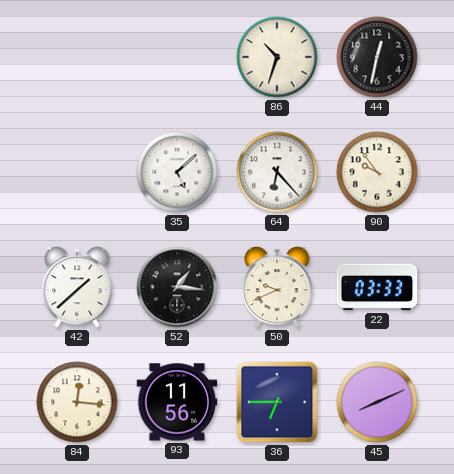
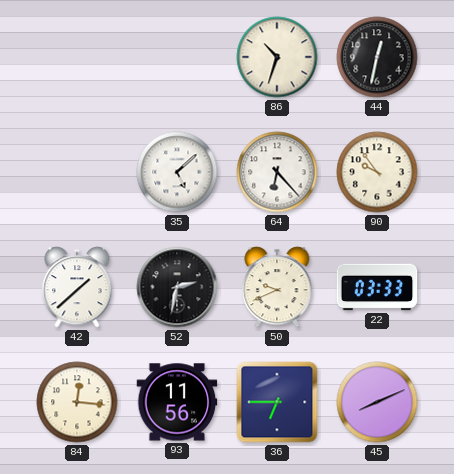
52: 1:16 -> 2:32 (177, 287)
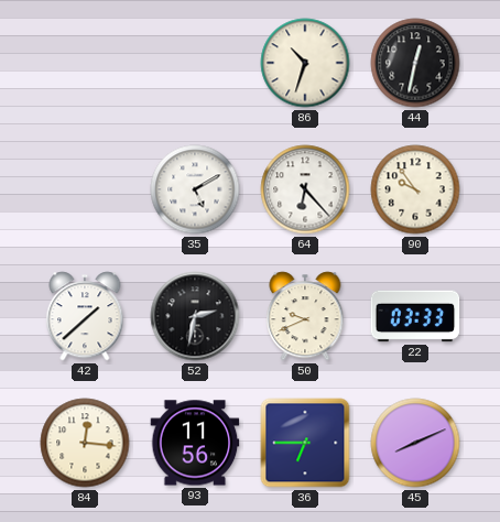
35: 5:08 -> 5:10 (195, 189)
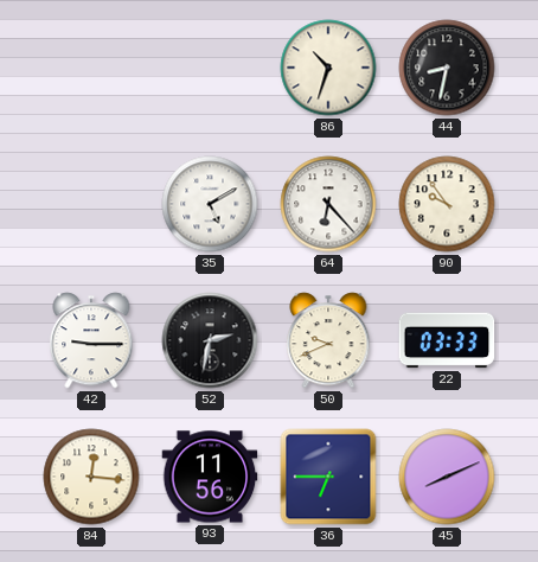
44: 12:32 -> 8:32 (447, 68)
42: 1:38 -> 9:15 (91, 340)
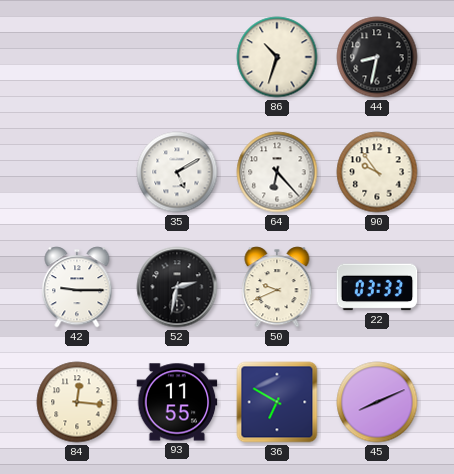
93: 11:56 -> 11:55 (177, 402)
36: 6:45 -> 6:50 (277, 402)
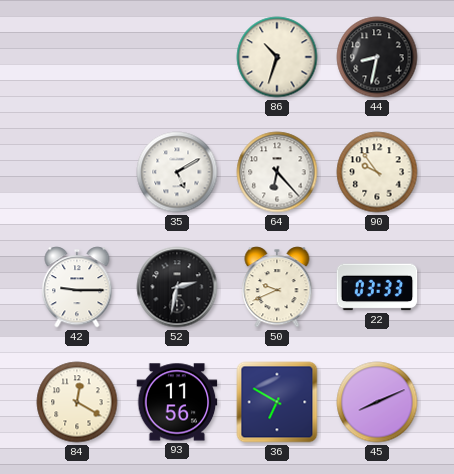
84: 12:16 -> 12:20 (77, 402)
93: 11:55 -> 11:56 (177, 402)
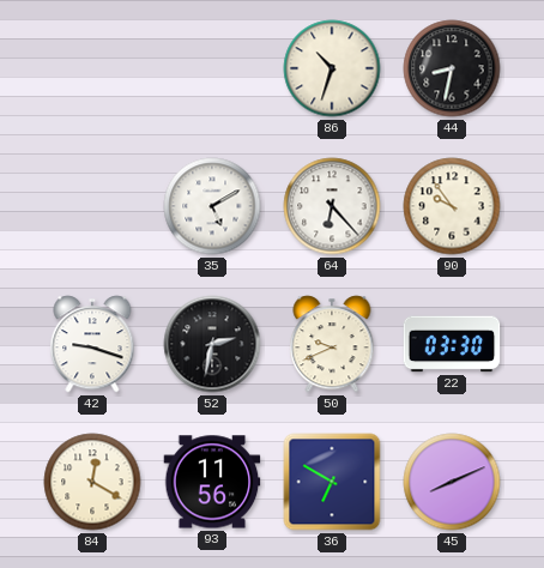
42: 9:15 -> 9:18 (92, 344)
22: 03:33 -> 03:30 (452, 344)
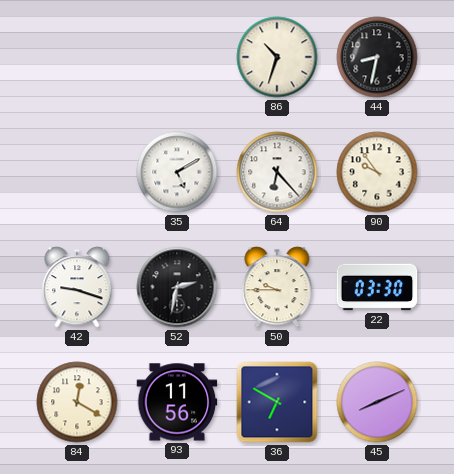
50: 9:41 -> 9:45 (277, 287)
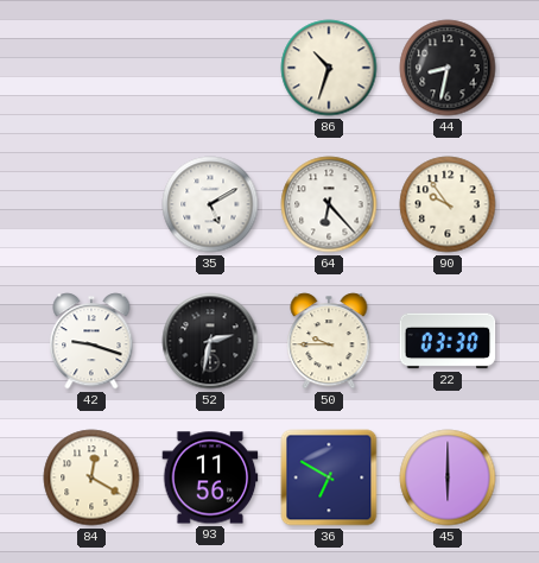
45: 8:11 -> 6:00 (448, 477)
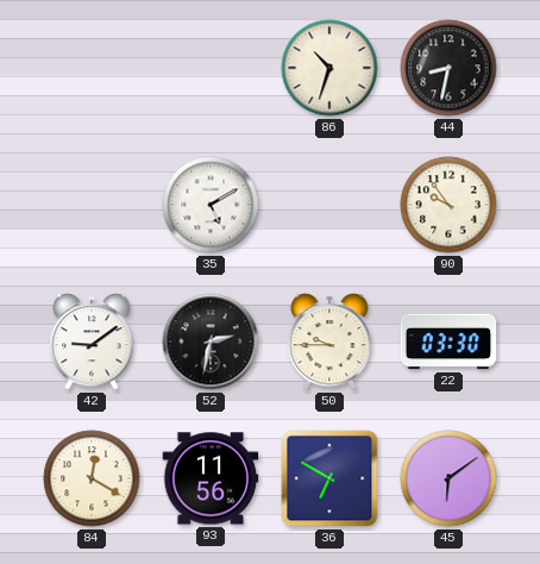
64: 6:23 -> none (329, 204)
42: 9:18 -> 9:09 (92, 341)
45: 6:00 -> 6:09 (448, 478)
